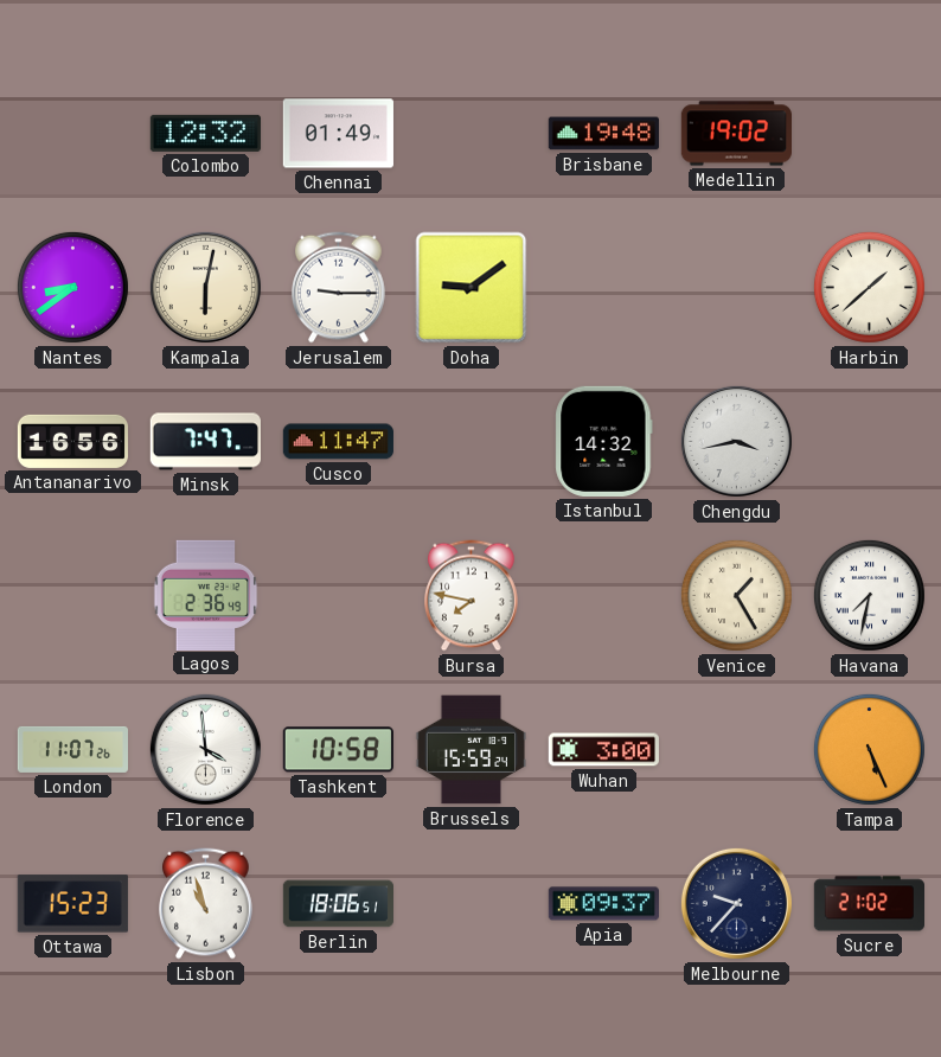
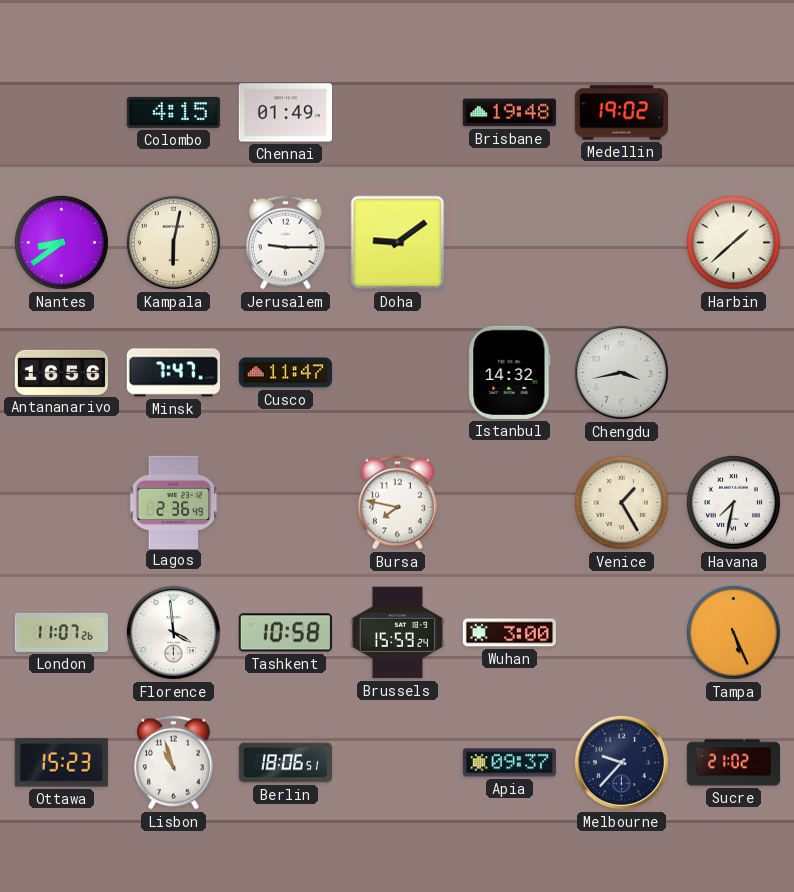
Colombo: 12:32 -> 4:15 (173, 112)
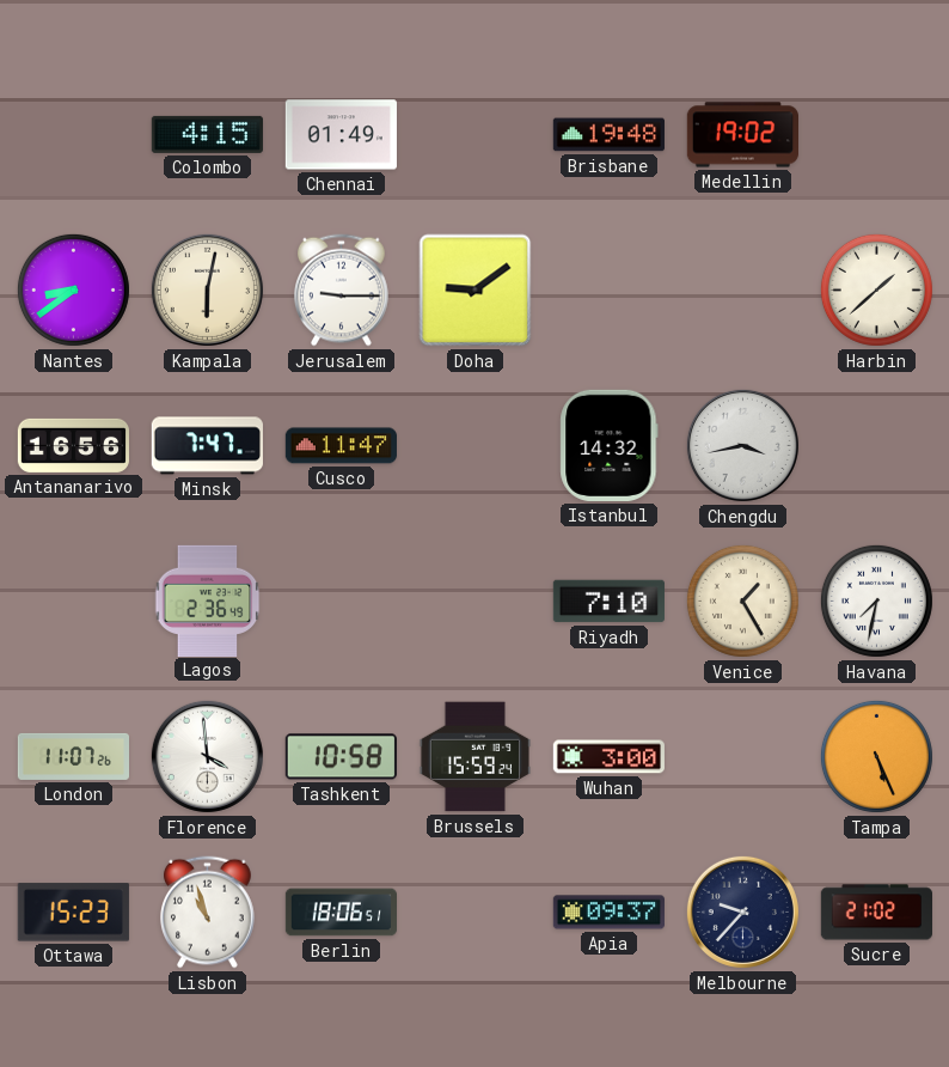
Bursa: 7:47 -> none (398, 503)
Riyadh: none -> 7:10 (608, 602)
